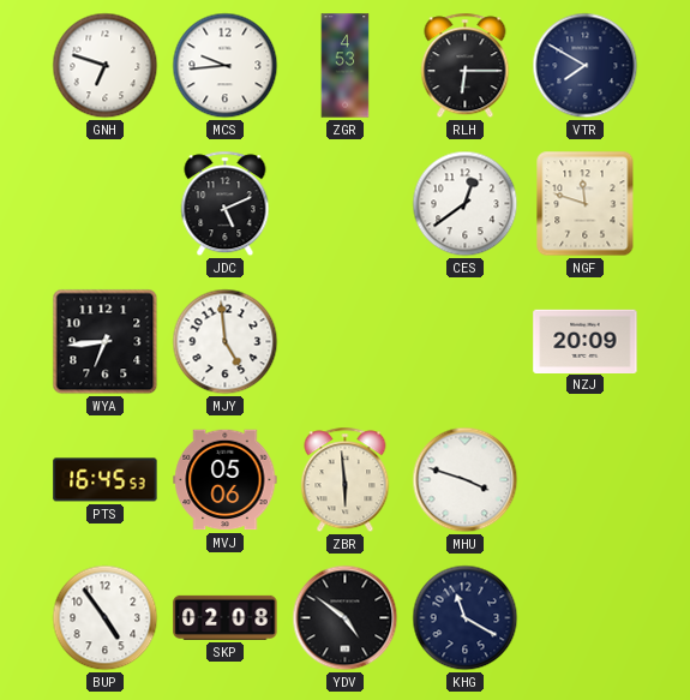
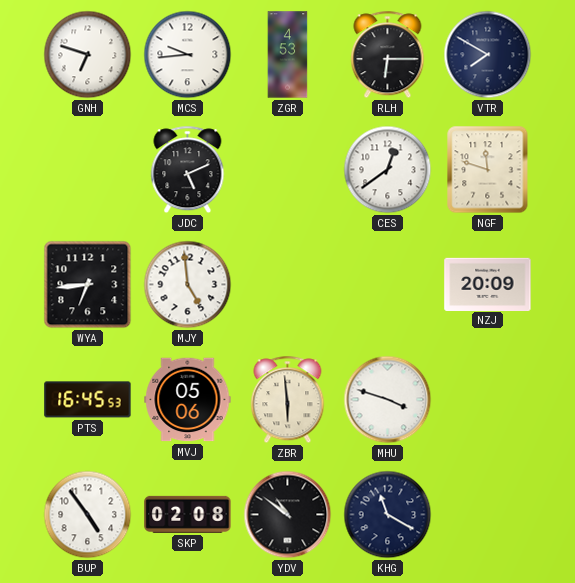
YDV: 4:51 -> 10:51 (288, 515)
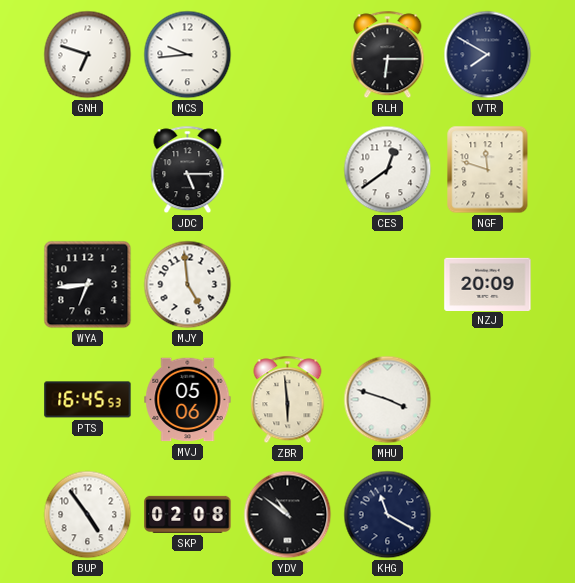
ZGR: 4:53 -> none (288, 55)
JDC: 5:11 -> 5:15 (188, 170)
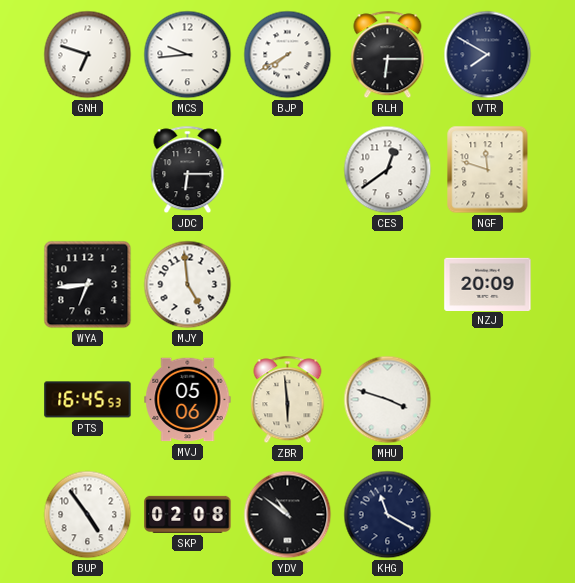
BJP: none -> 7:40 (288, 55)
JDC: 5:15 -> 6:15 (188, 170)
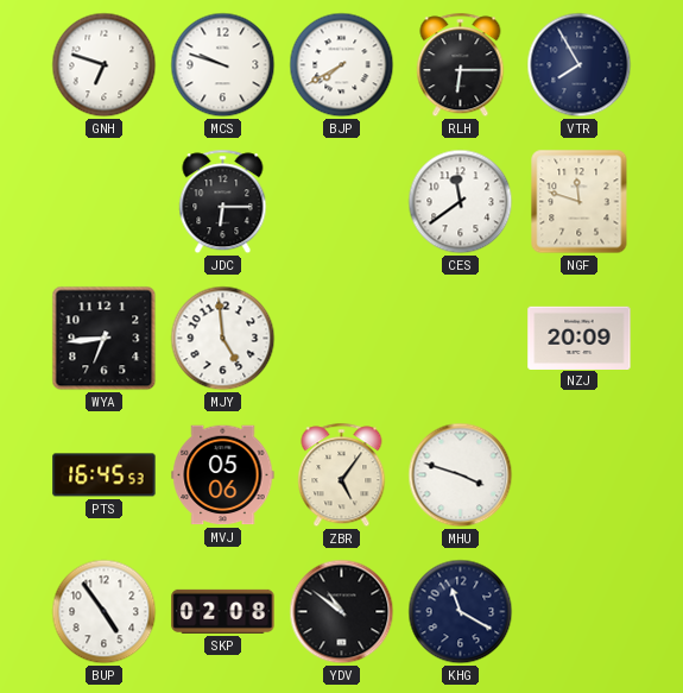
MCS: 9:44 -> 9:48 (223, 65)
VTR: 7:50 -> 7:55 (580, 65)
CES: 12:39 -> 11:39 (461, 202)
ZBR: 5:59 -> 5:06 (342, 475)
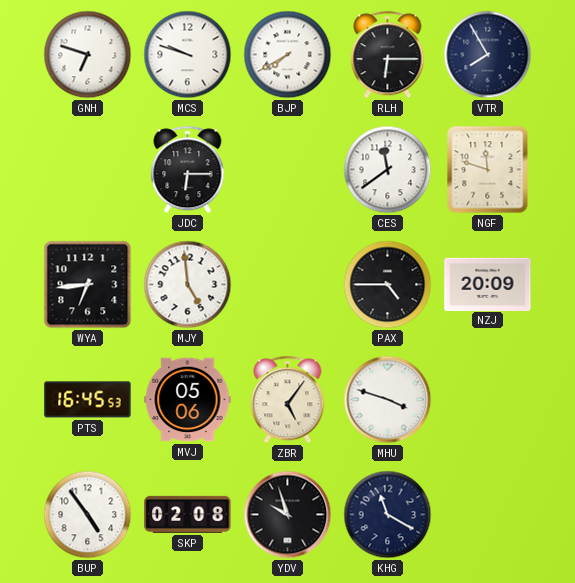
PAX: none -> 4:45 (388, 285)
YDV: 10:51 -> 9:57 (288, 515)
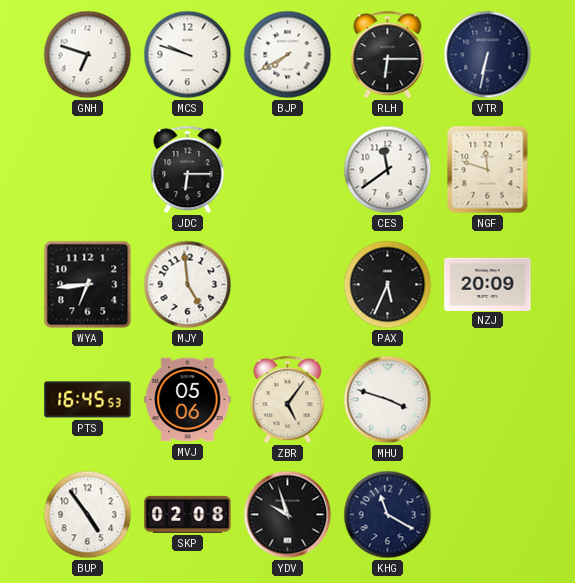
VTR: 7:55 -> 6:32 (488, 55)
PAX: 4:45 -> 5:34 (388, 285)
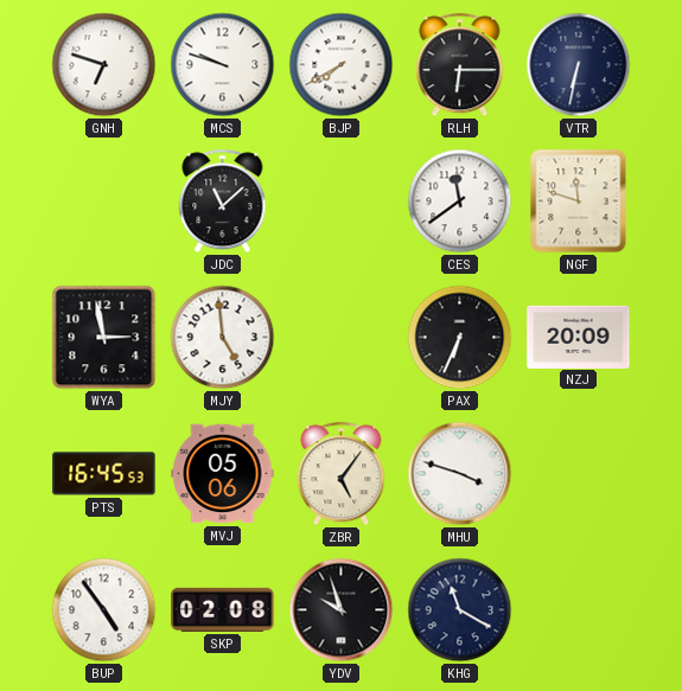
JDC: 6:15 -> 11:08 (223, 201)
WYA: 6:44 -> 2:58 (104, 338)
PAX: 5:34 -> 6:34 (460, 338)
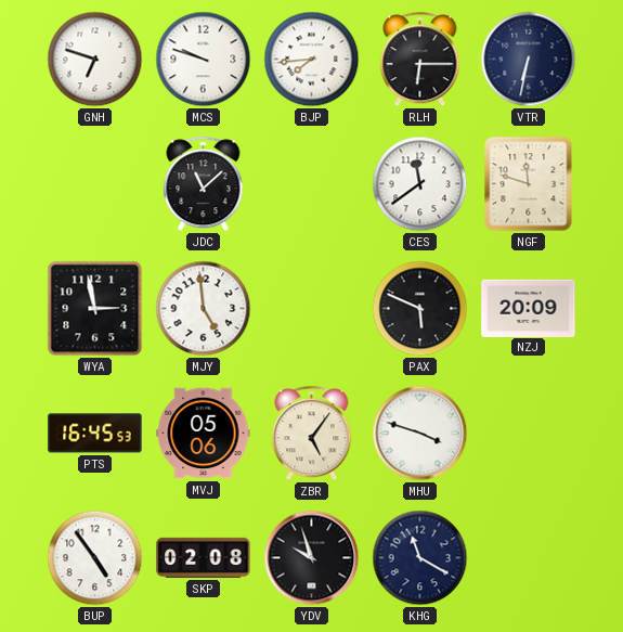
BJP: 7:40 -> 7:44 (312, 60)
PAX: 6:34 -> 5:49 (420, 309)
